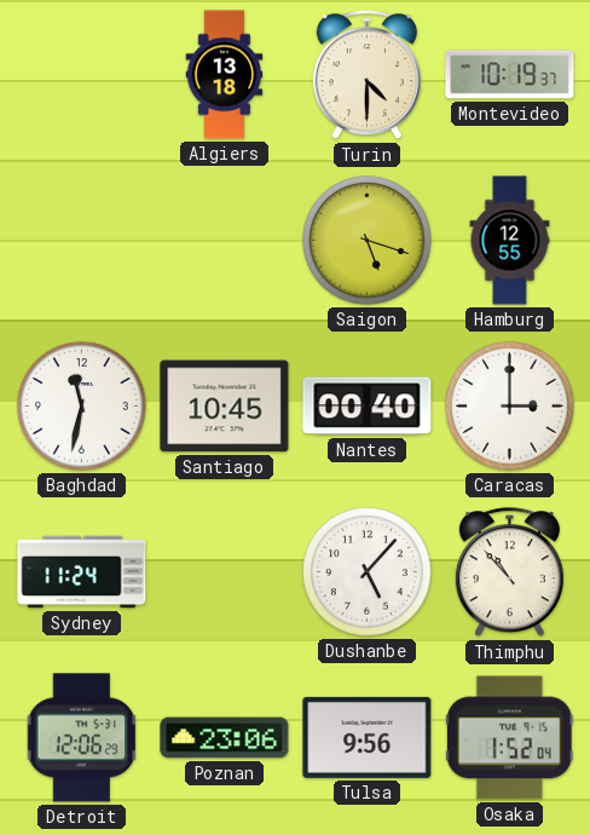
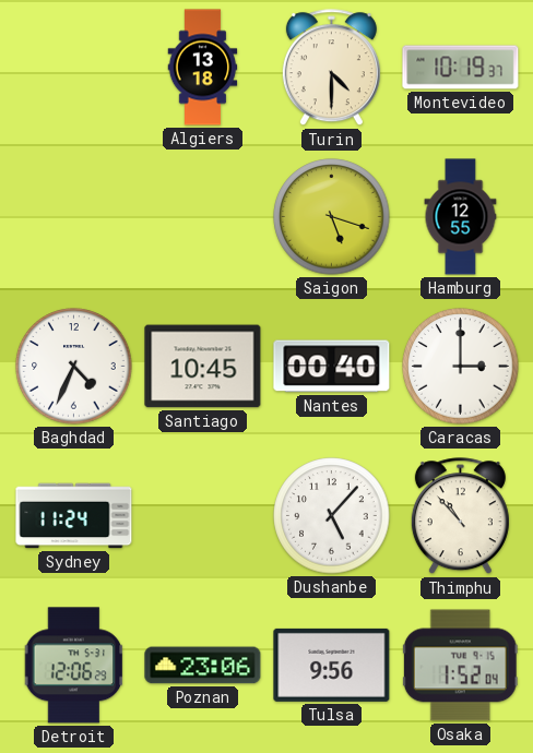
Baghdad: 11:32 -> 4:34 (74, 367)
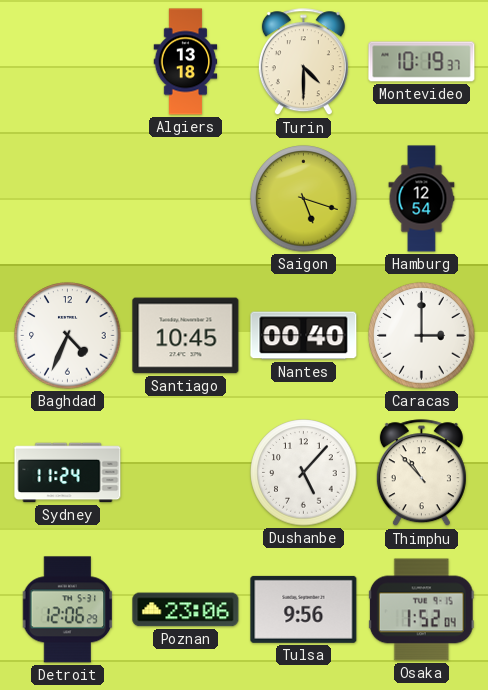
Hamburg: 12:55 -> 12:54 (422, 199)
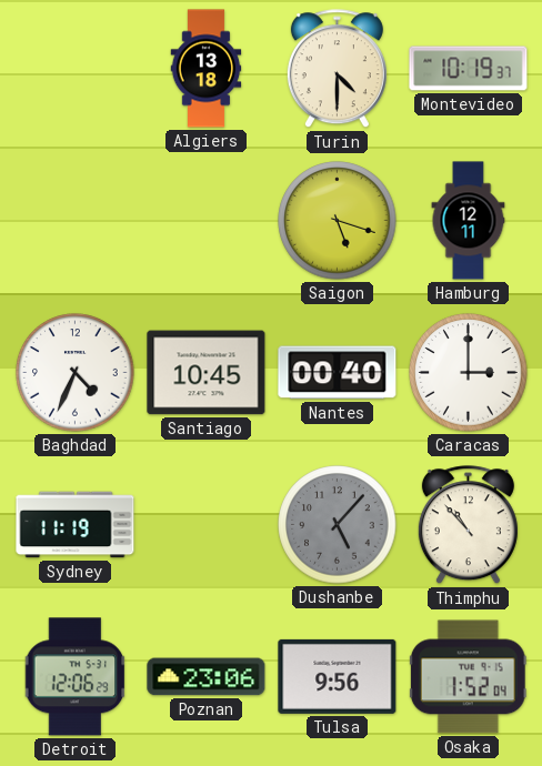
Hamburg: 12:54 -> 12:11 (469, 221)
Sydney: 11:24 -> 11:19 (76, 525)
Dushanbe dial: white -> grey (338, 525)
